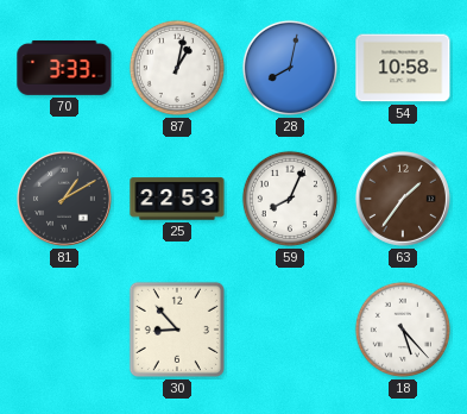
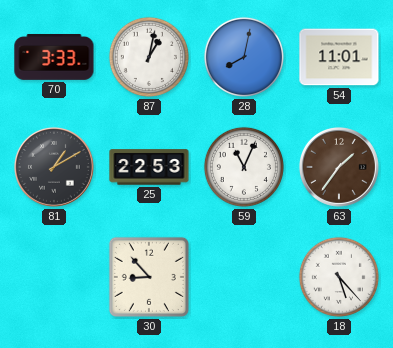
54: 10:58 -> 11:01 (339, 57)
59: 8:04 -> 11:04 (244, 167)
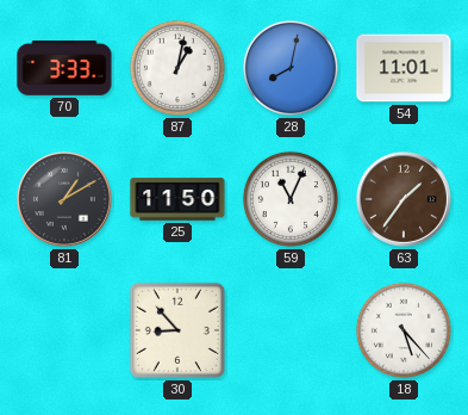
25: 22:53 -> 11:50 (177, 199)
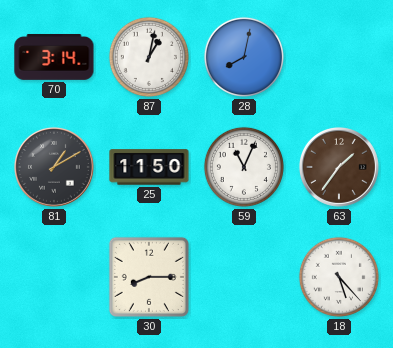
70: 3:33 -> 3:14 (54, 57)
54: 11:01 -> none (404, 68)
30: 8:53 -> 8:15 (149, 277)
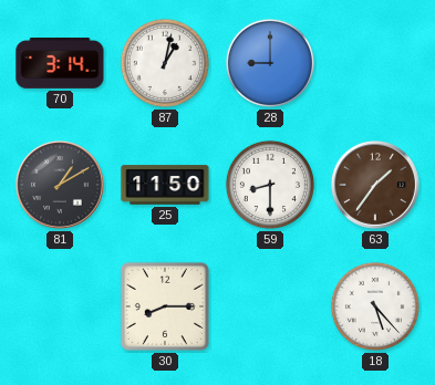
28: 8:02 -> 9:00 (270, 63)
59: 11:04 -> 8:30 (270, 185)
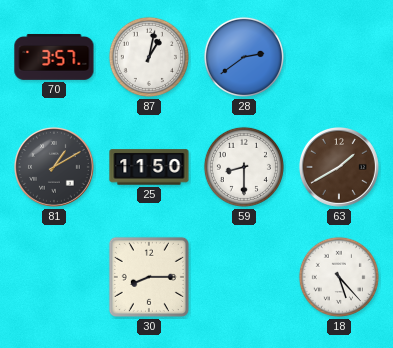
70: 3:14 -> 3:57 (54, 57)
28: 9:00 -> 2:39 (244, 57)
63: 1:36 -> 1:40 (339, 167)
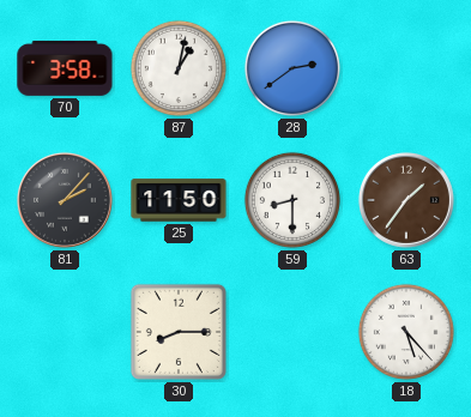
70: 3:57 -> 3:58 (65, 68)
81: 1:10 -> 2:07 (65, 200)
63: 1:40 -> 1:36 (406, 200)
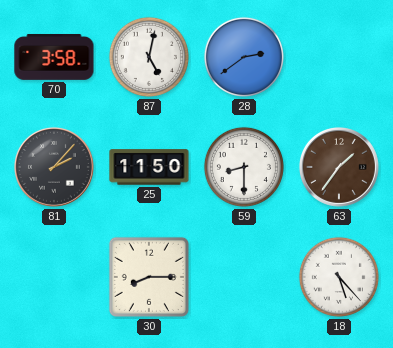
87: 1:02 -> 5:02 (149, 57)
